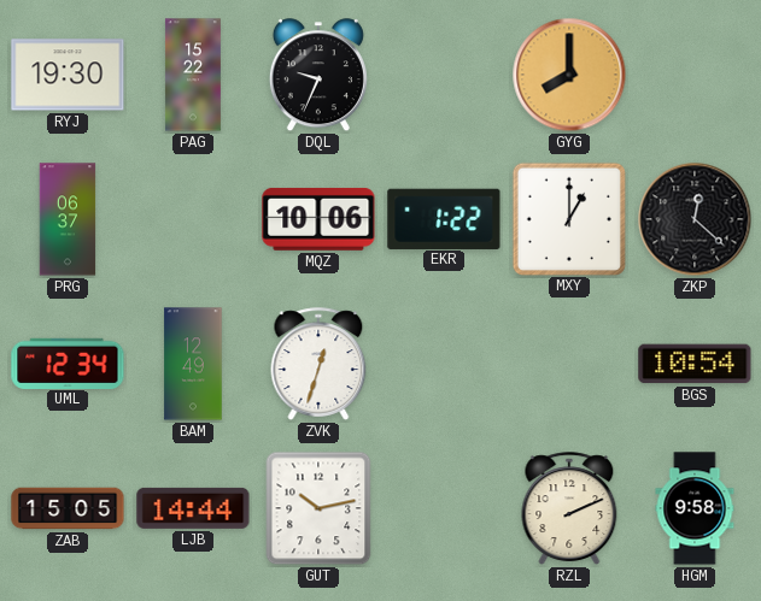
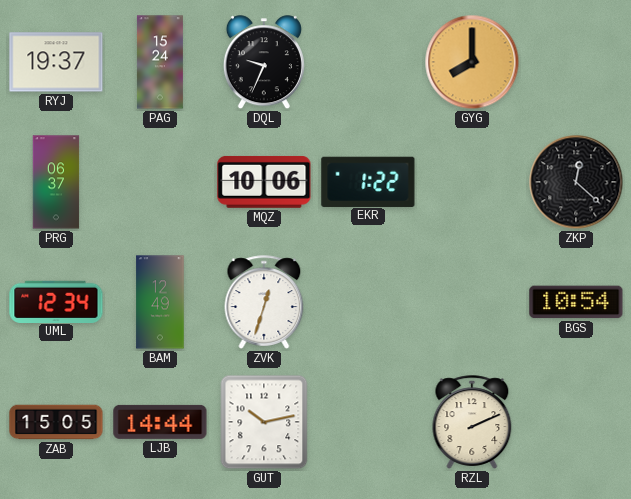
RYJ: 19:30 -> 19:37 (56, 62)
PAG: 15:22 -> 15:24 (160, 62)
MXY: 1:00 -> none (568, 218)
HGM: 9:58 -> none (695, 508)
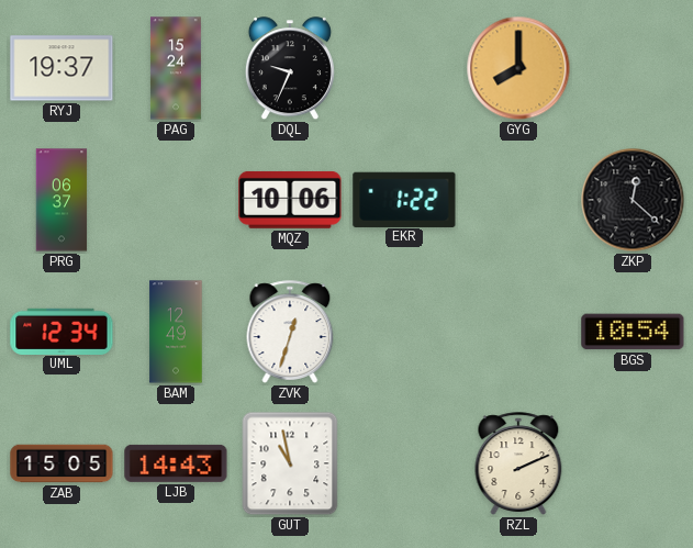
LJB: 14:44 -> 14:43 (176, 463)
GUT: 10:13 -> 10:58 (290, 463)
